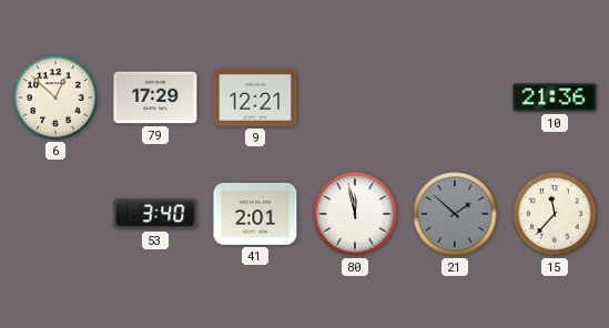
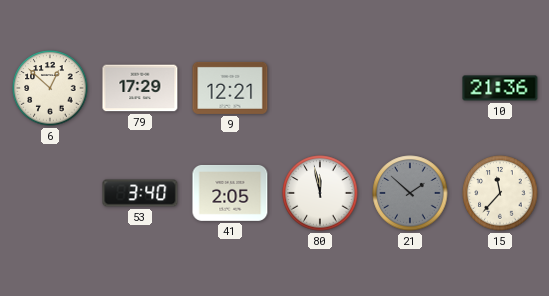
41: 2:01 -> 2:05 (230, 193)
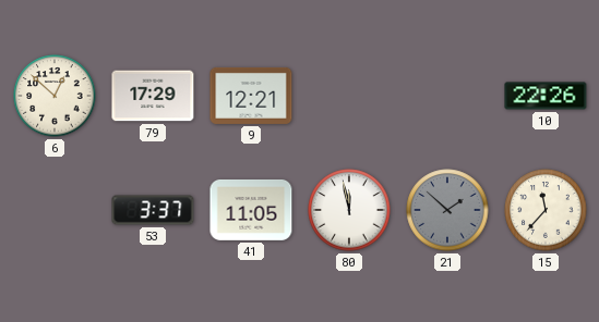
10: 21:36 -> 22:26 (546, 96)
53: 3:40 -> 3:37 (153, 210)
41: 2:05 -> 11:05 (251, 210)
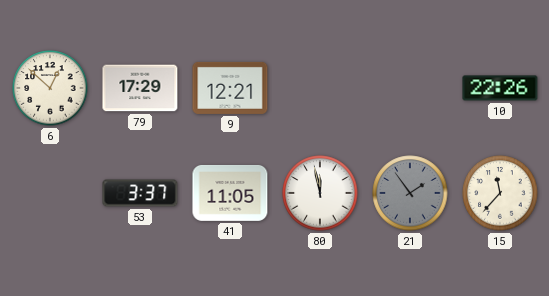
21: 1:52 -> 1:54 (410, 193)
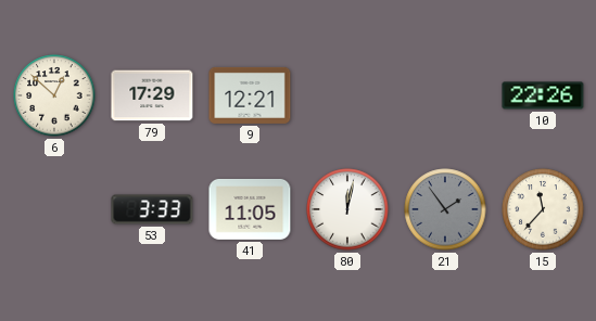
53: 3:37 -> 3:33 (152, 209)
80: 11:58 -> 12:02 (347, 209)
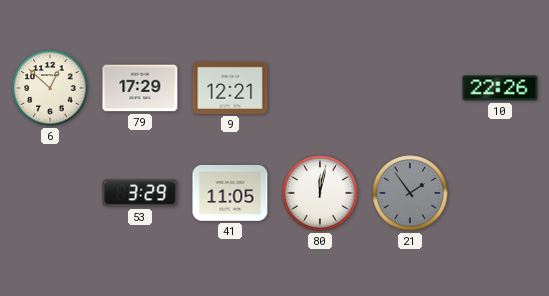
53: 3:33 -> 3:29 (140, 193)
15: 11:37 -> none (543, 209)
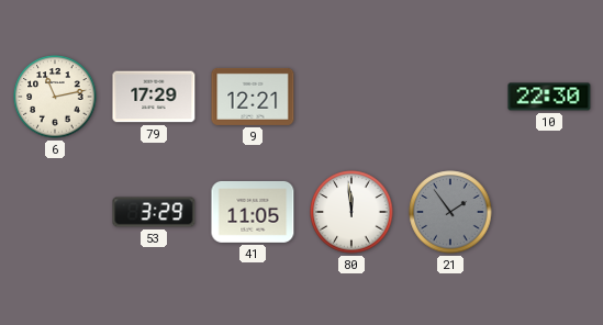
6: 12:52 -> 11:13 (55, 97)
10: 22:26 -> 22:30 (549, 97)
80: 12:02 -> 11:59 (351, 212)
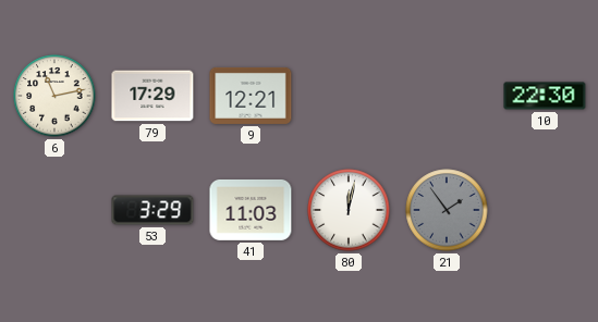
41: 11:05 -> 11:03 (251, 210)
80: 11:59 -> 12:02 (349, 210)
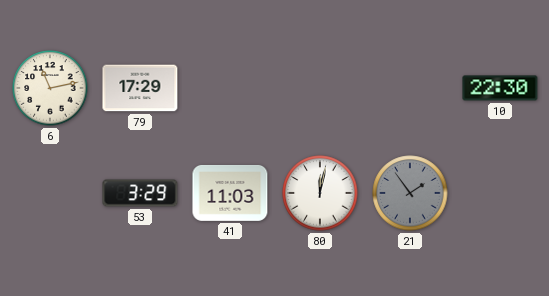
9: 12:21 -> none (251, 96)
